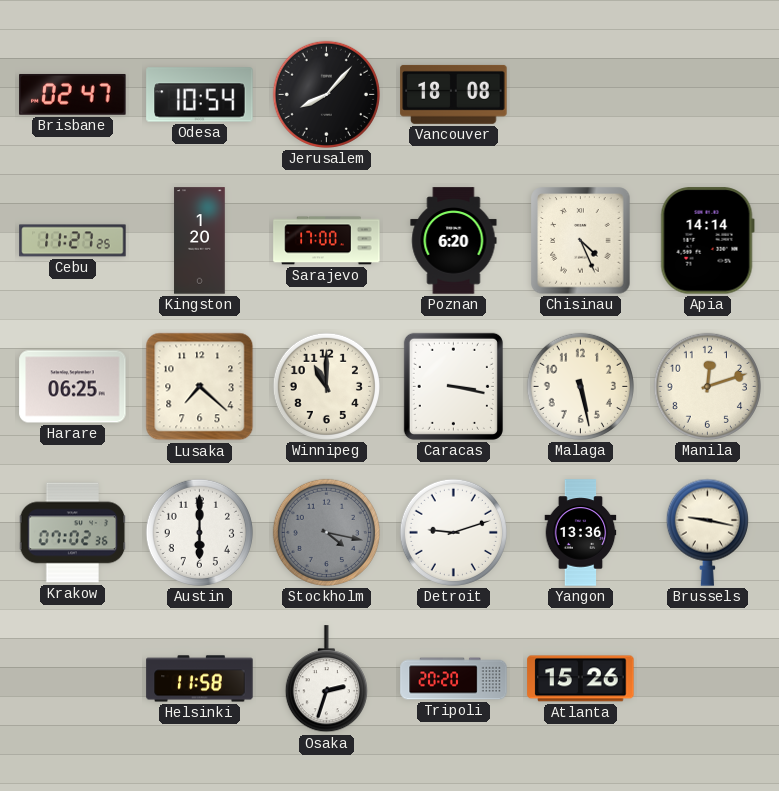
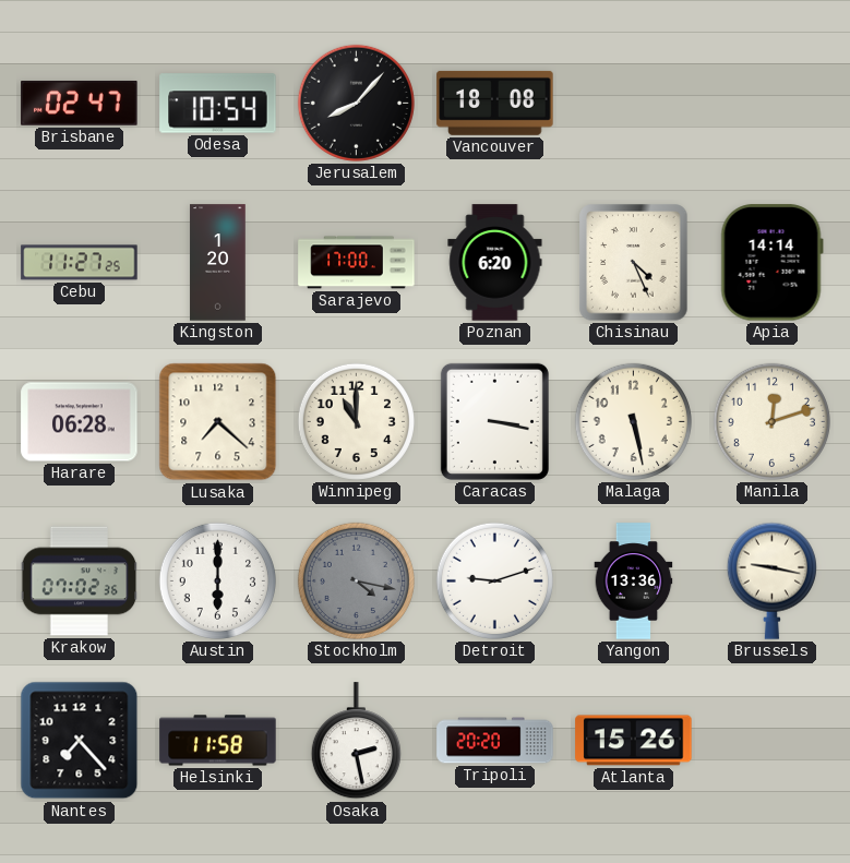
Harare: 06:25 -> 06:28 (80, 422)
Nantes: none -> 7:23 (80, 741)
Osaka: 2:33 -> 2:28 (356, 741)
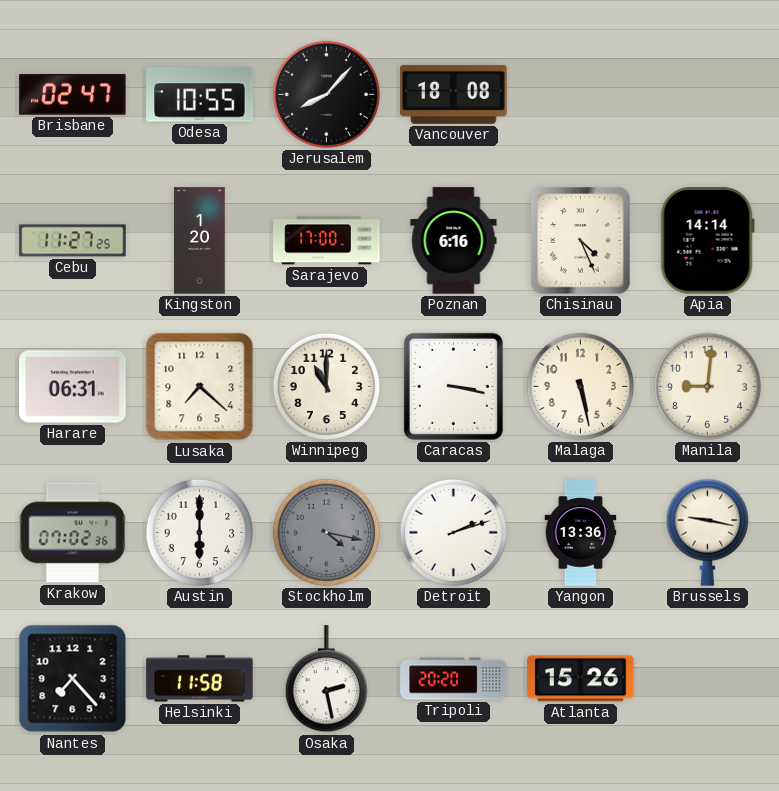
Odesa: 10:54 -> 10:55 (200, 95)
Poznan: 6:20 -> 6:16 (454, 241)
Harare: 06:28 -> 06:31 (73, 387)
Manila: 12:12 -> 9:01 (707, 386)
Detroit: 9:12 -> 2:12 (453, 532)
